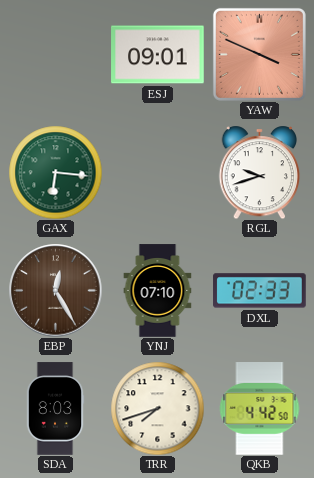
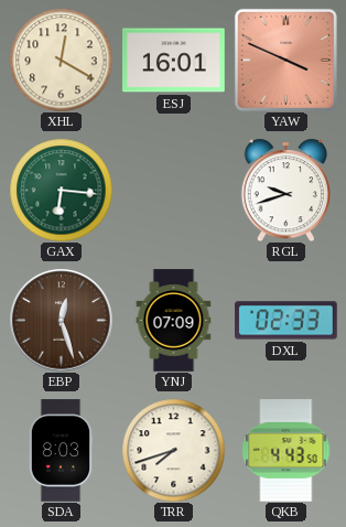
XHL: none -> 12:20 (61, 60)
ESJ: 09:01 -> 16:01 (174, 61)
EBP: 12:25 -> 12:27 (61, 320)
YNJ: 07:10 -> 07:09 (174, 321)
QKB: 4:42 -> 4:43 (286, 451)
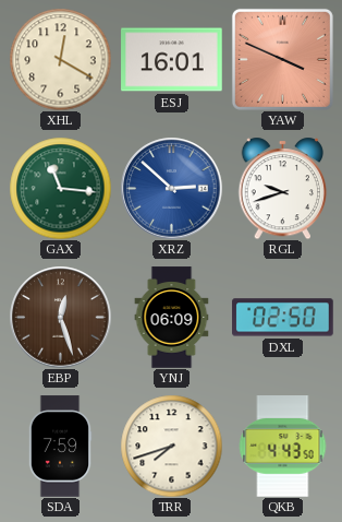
GAX: 6:16 -> 11:16 (60, 188)
XRZ: none -> 2:52 (171, 188)
YNJ: 07:09 -> 06:09 (172, 318)
DXL: 02:33 -> 02:50 (283, 318)
SDA: 8:03 -> 7:59 (60, 447)
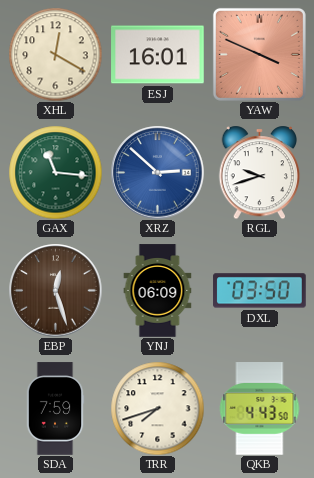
DXL: 02:50 -> 03:50 (260, 291)
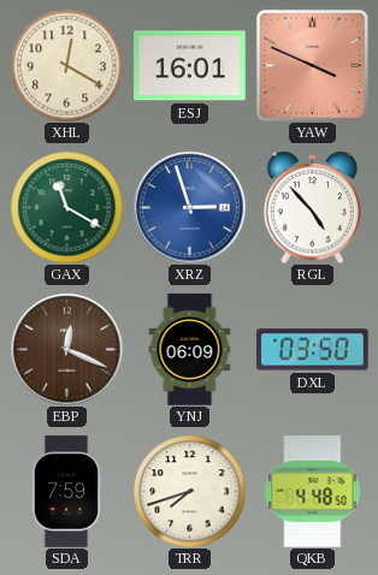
GAX: 11:16 -> 11:20 (66, 207)
XRZ: 2:52 -> 2:57 (189, 207)
RGL: 9:42 -> 4:53 (313, 207)
EBP: 12:27 -> 12:19 (66, 349)
QKB: 4:43 -> 4:48 (313, 492)
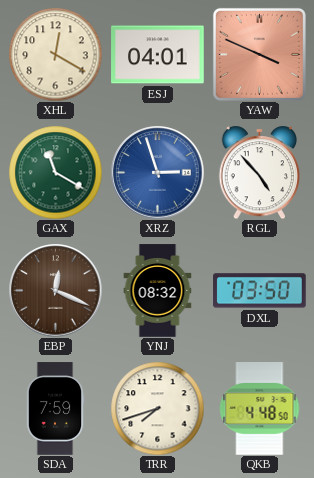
ESJ: 16:01 -> 04:01 (158, 55)
YNJ: 06:09 -> 08:32 (158, 291)
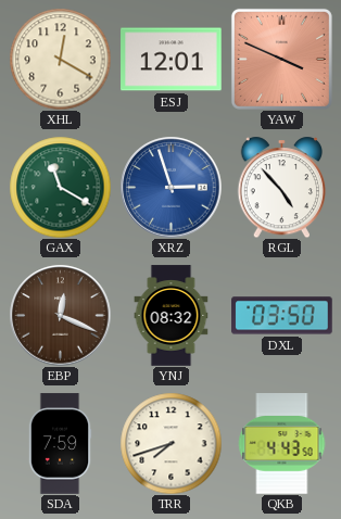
ESJ: 04:01 -> 12:01 (172, 60)
QKB: 4:48 -> 4:43 (282, 444)
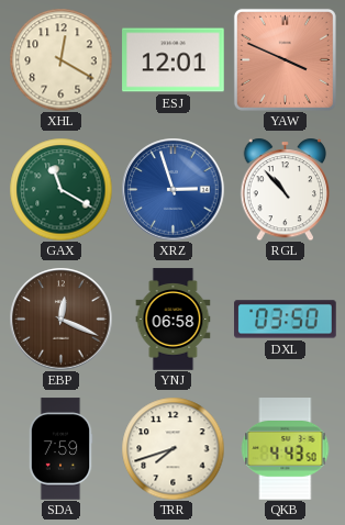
RGL: 4:53 -> 10:53 (286, 189)
YNJ: 08:32 -> 06:58 (174, 320)
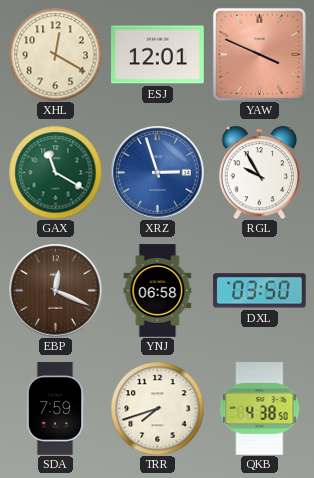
RGL: 10:53 -> 9:55 (260, 172)
QKB: 4:43 -> 4:38 (260, 409)
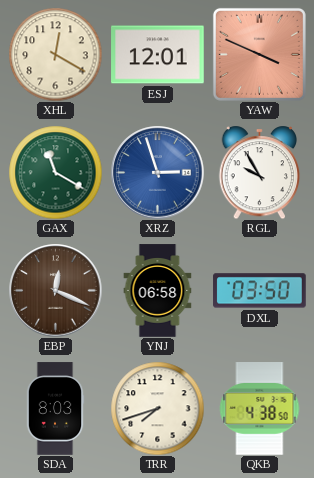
SDA: 7:59 -> 8:03 (55, 409)
